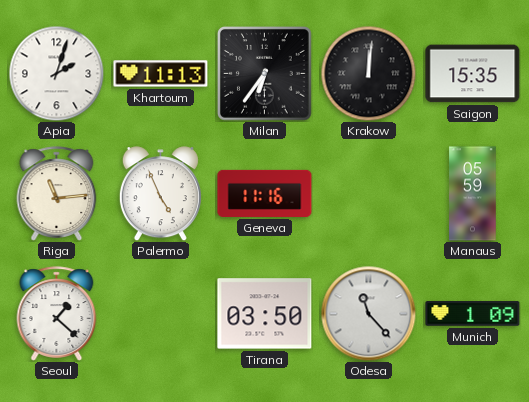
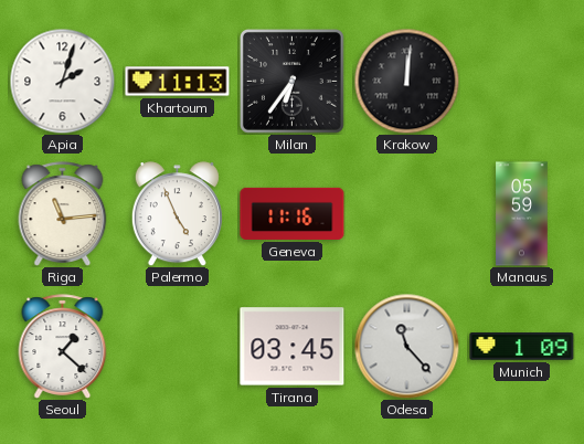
Saigon: 15:35 -> none (473, 74)
Tirana: 03:50 -> 03:45 (293, 347)
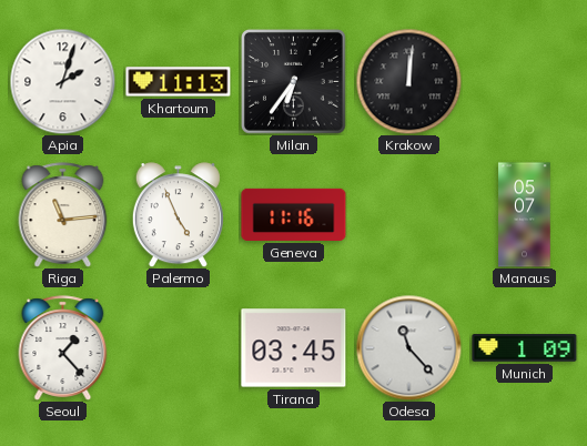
Manaus: 05:59 -> 05:07 (525, 215)
Seoul: 1:22 -> 1:23 (63, 348)
